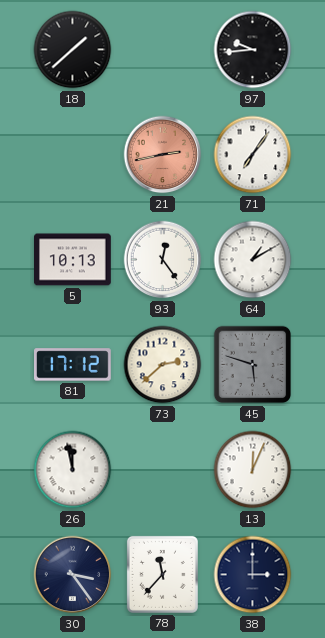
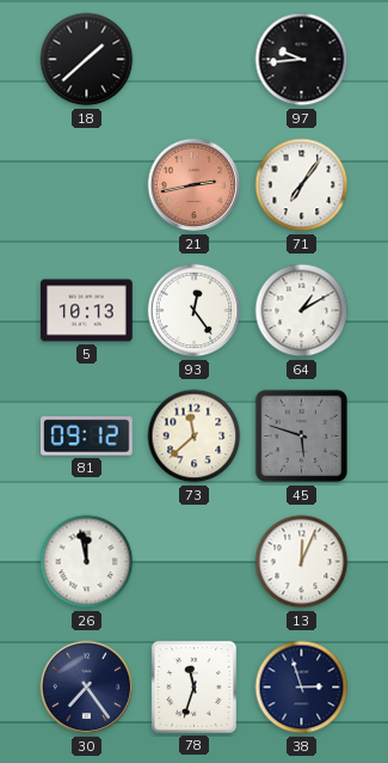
81: 17:12 -> 09:12 (87, 437)
73: 2:38 -> 11:38 (195, 437)
30: 3:24 -> 7:24 (87, 688)
78: 11:37 -> 11:33 (193, 686)
38: 3:00 -> 2:57 (302, 688)
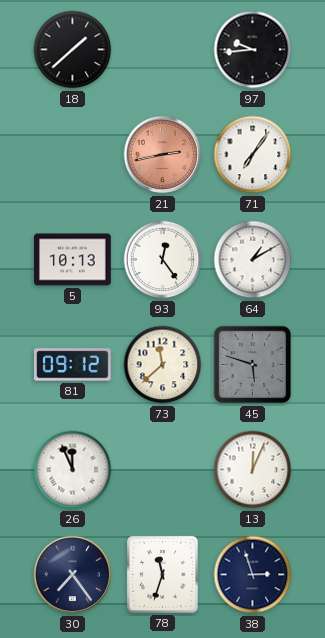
26: 11:58 -> 11:56 (73, 470)
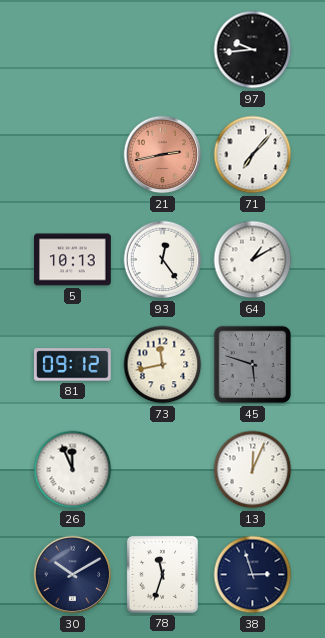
18: 1:38 -> none (73, 50)
71: 7:06 -> 7:07 (253, 155)
73: 11:38 -> 11:43 (163, 365)
30: 7:24 -> 10:10 (73, 575)
